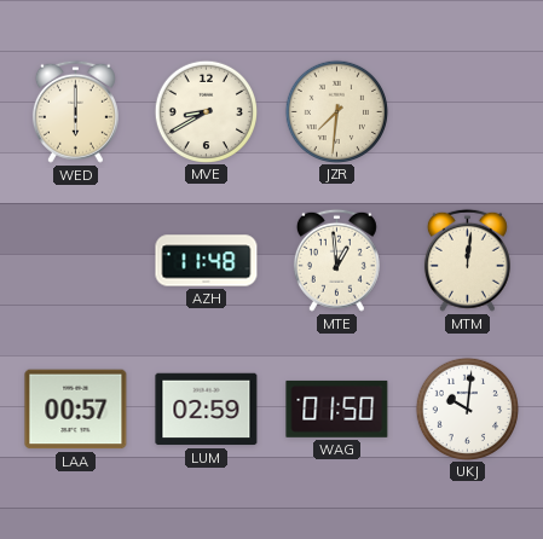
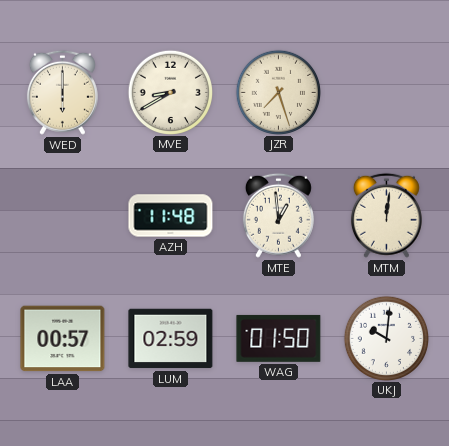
JZR: 7:31 -> 7:27 (278, 92)
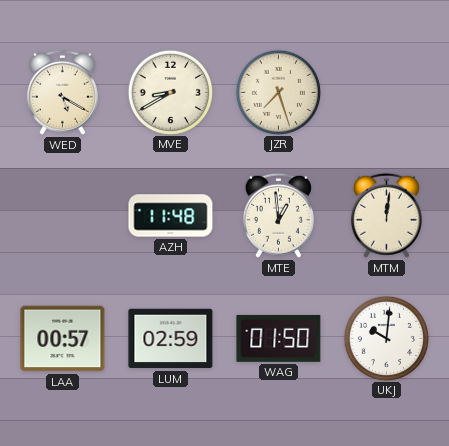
WED: 6:00 -> 5:20 (62, 92)
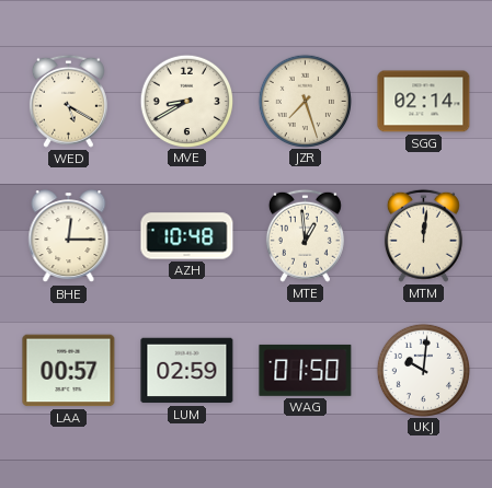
SGG: none -> 02:14 (424, 102)
BHE: none -> 12:15 (69, 236)
AZH: 11:48 -> 10:48 (187, 236)
